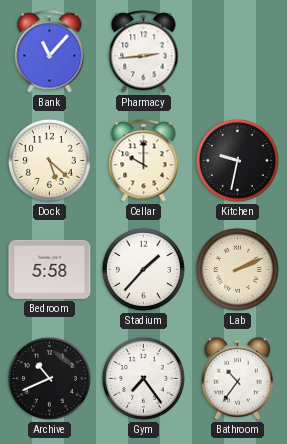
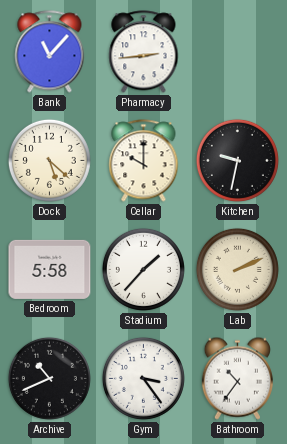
Gym: 7:24 -> 3:24 (143, 378)
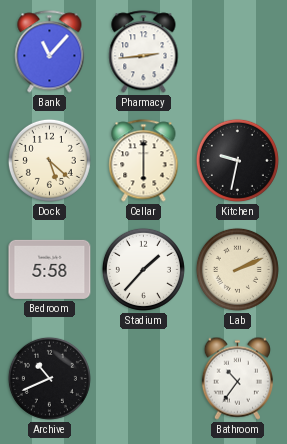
Cellar: 10:00 -> 6:00 (144, 161)
Gym: 3:24 -> none (143, 378)
